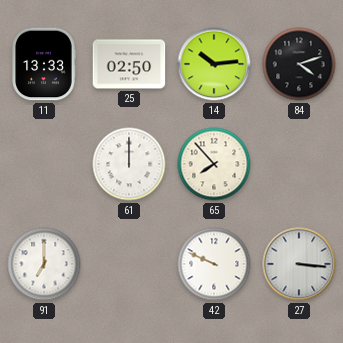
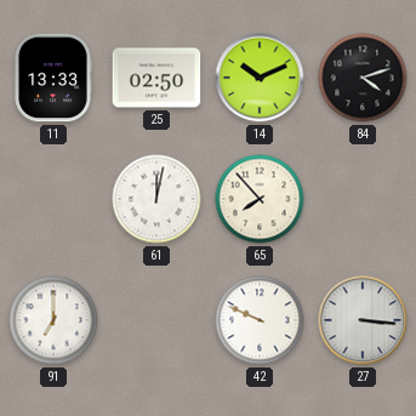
14: 10:14 -> 10:11 (260, 78)
61: 12:00 -> 12:02 (156, 199)
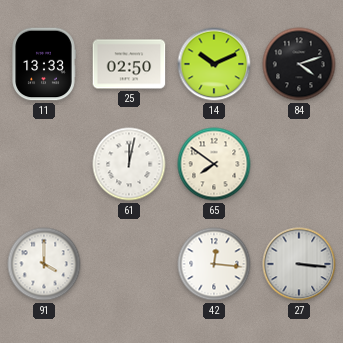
65: 7:53 -> 7:51 (214, 164)
91: 7:00 -> 4:00 (44, 264)
42: 9:49 -> 12:16 (214, 264)
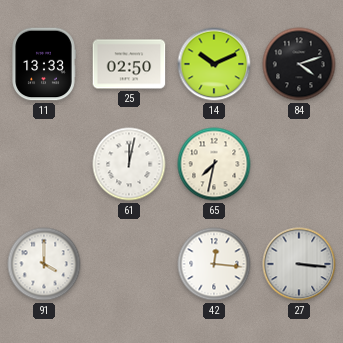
65: 7:51 -> 7:32 (214, 164)
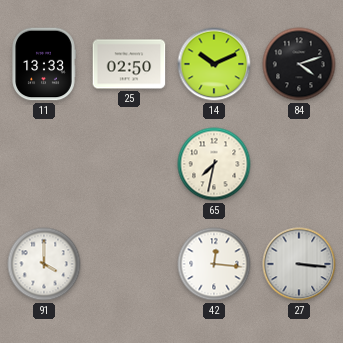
61: 12:02 -> none (129, 164)
